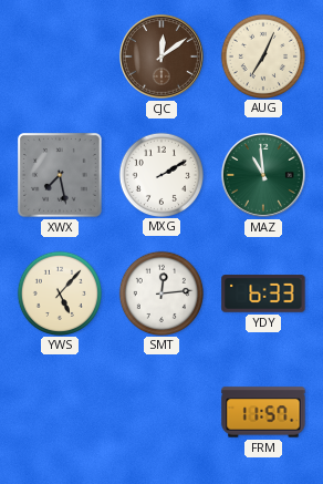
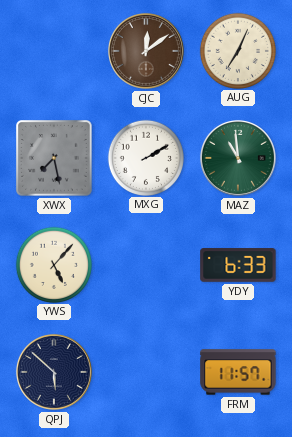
SMT: 12:14 -> none (160, 292)
QPJ: none -> 5:52 (54, 372)
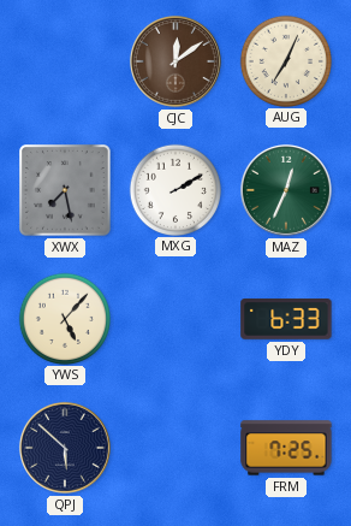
MAZ: 10:59 -> 12:34 (286, 190)
FRM: 11:57 -> 7:25 (286, 448)
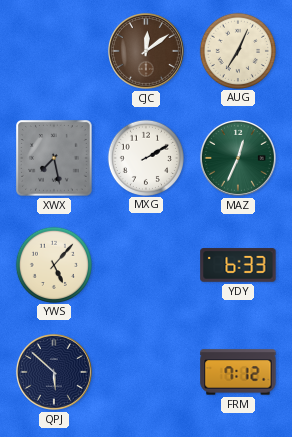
FRM: 7:25 -> 7:12 (238, 372)
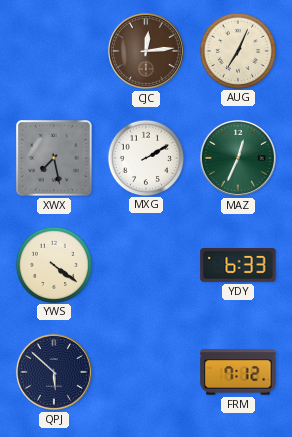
CJC: 12:09 -> 12:14 (146, 51)
YWS: 5:07 -> 4:21 (53, 264)
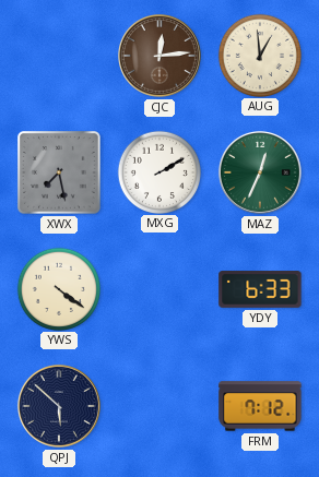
AUG: 7:04 -> 12:59 (259, 55)
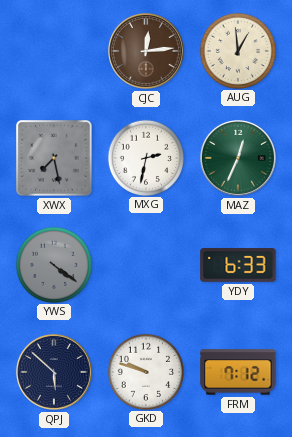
MXG: 2:10 -> 2:32 (145, 157)
YWS dial: cream -> grey (53, 264)
GKD: none -> 9:48 (145, 371)
